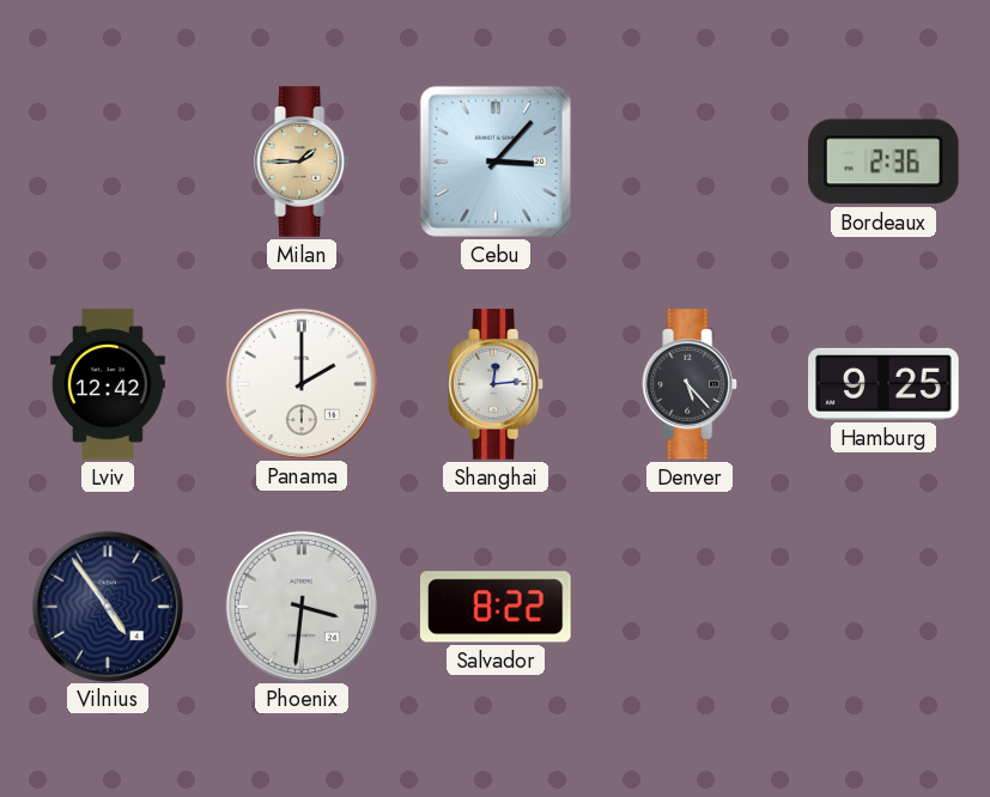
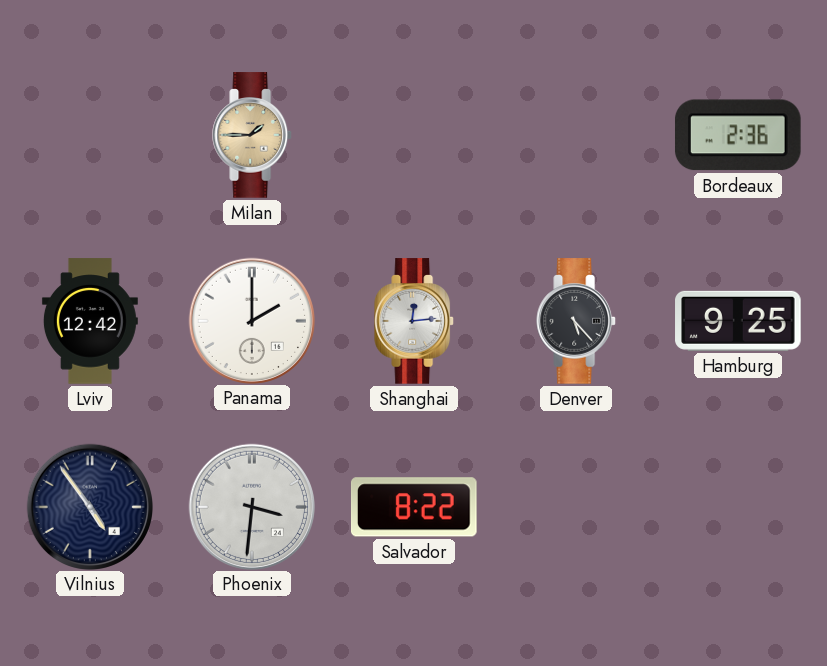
Cebu: 3:07 -> none (496, 162)
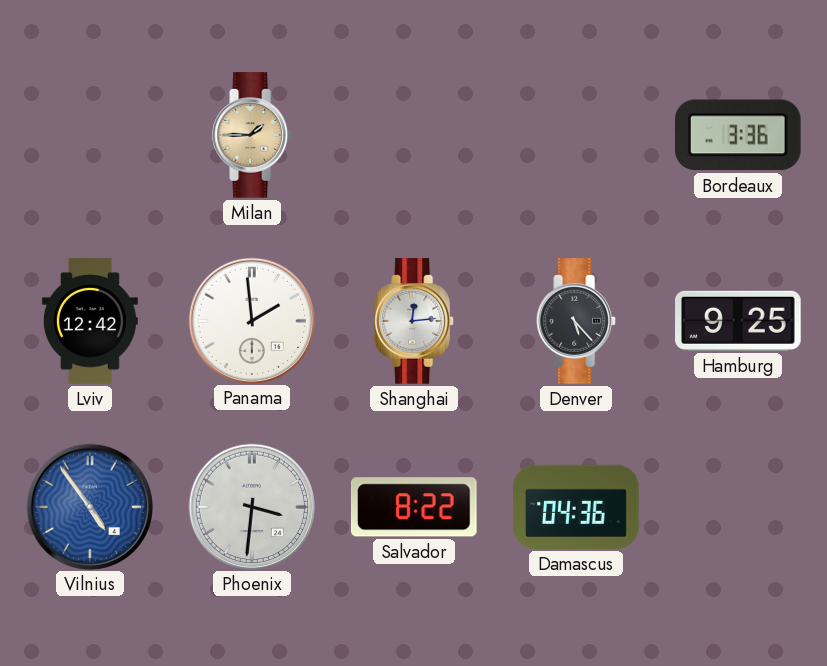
Bordeaux: 2:36 -> 3:36 (738, 135)
Panama: 2:00 -> 1:59 (251, 320)
Vilnius dial: navy -> blue (89, 506)
Damascus: none -> 04:36 (576, 507)
